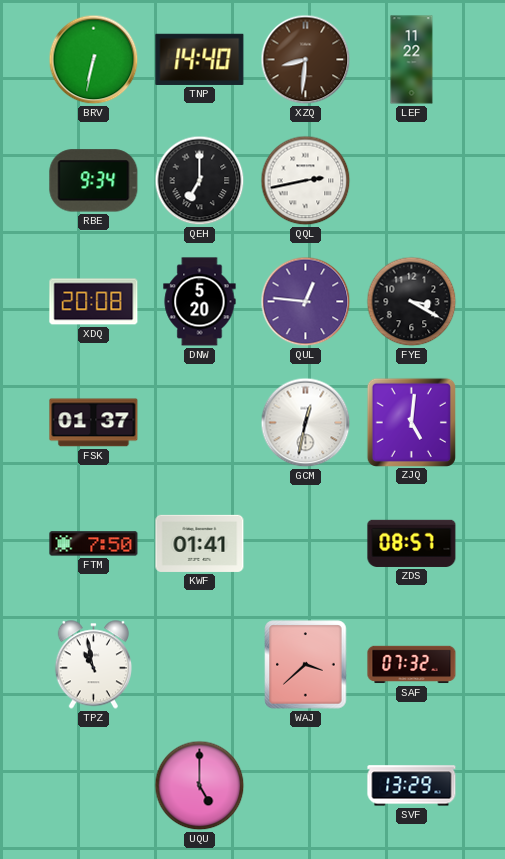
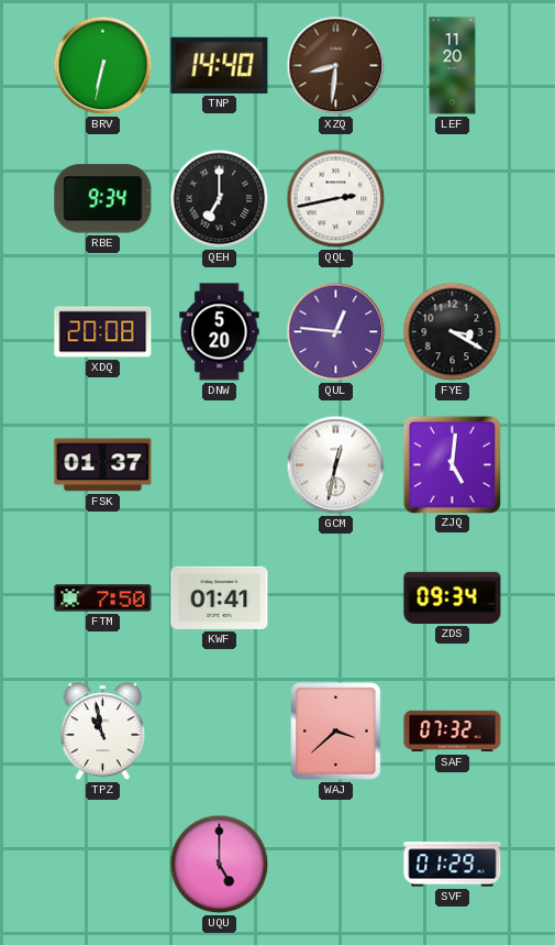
LEF: 11:22 -> 11:20 (453, 66)
ZDS: 08:57 -> 09:34 (453, 597)
SVF: 13:29 -> 01:29 (453, 865)
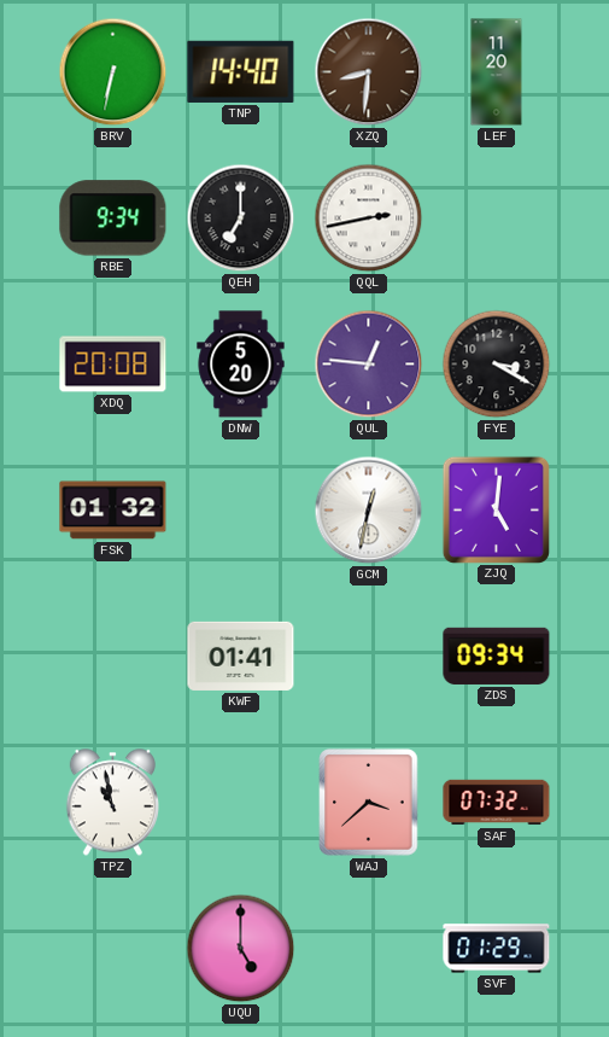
FSK: 01:37 -> 01:32 (113, 511)
FTM: 7:50 -> none (103, 598)
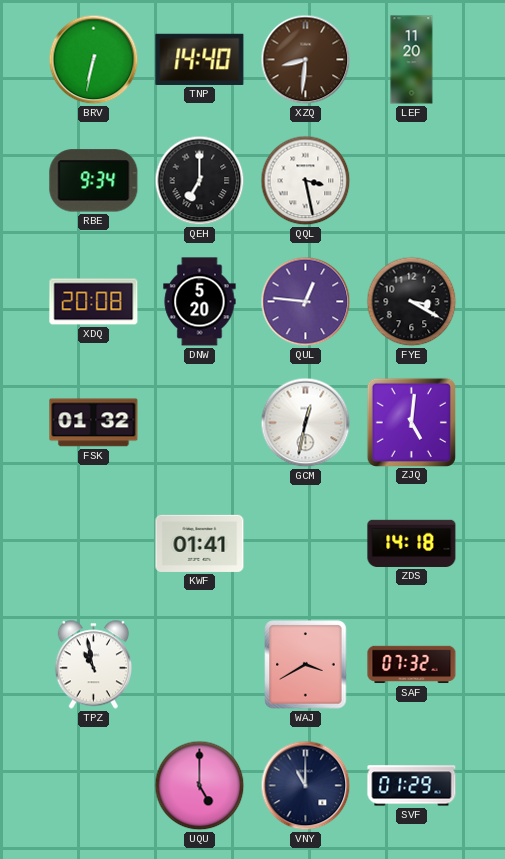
QQL: 2:43 -> 3:28 (306, 181)
ZDS: 09:34 -> 14:18 (412, 543)
WAJ: 3:38 -> 3:40 (306, 665)
VNY: none -> 11:00 (306, 786)
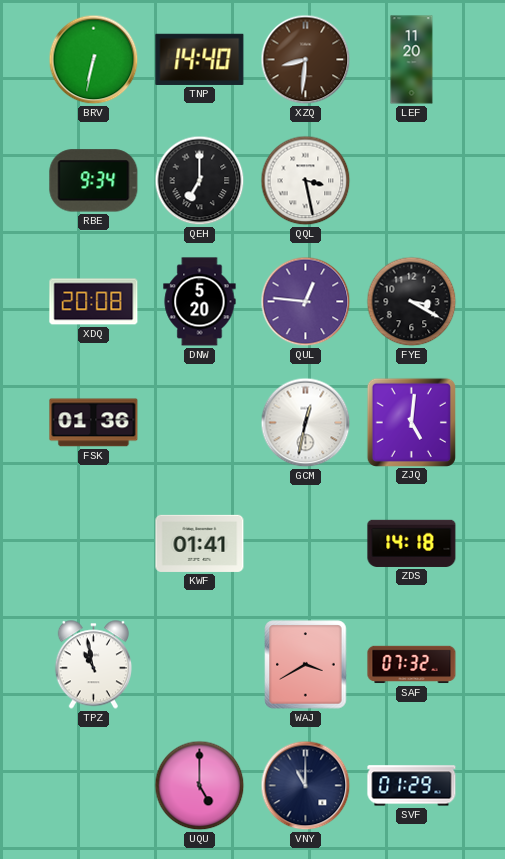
FSK: 01:32 -> 01:36 (94, 423)
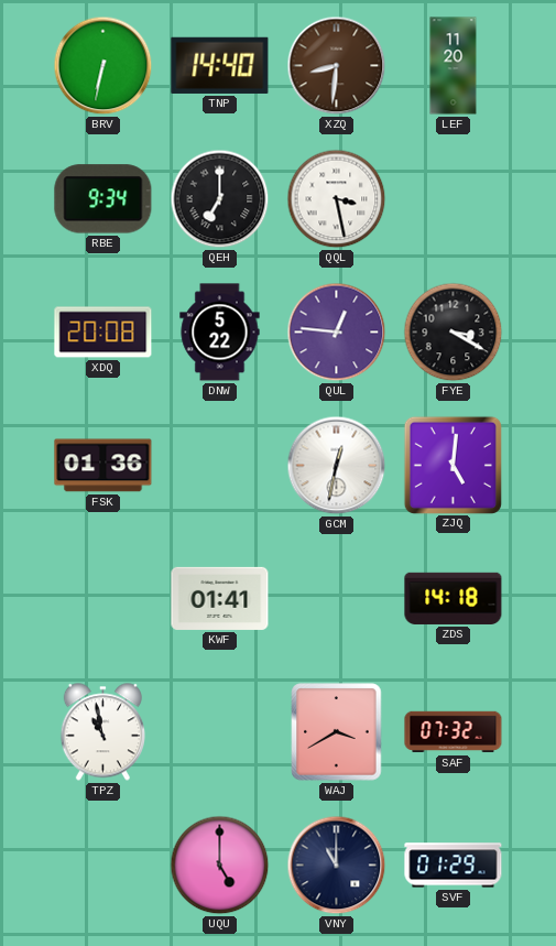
DNW: 5:20 -> 5:22 (220, 333)
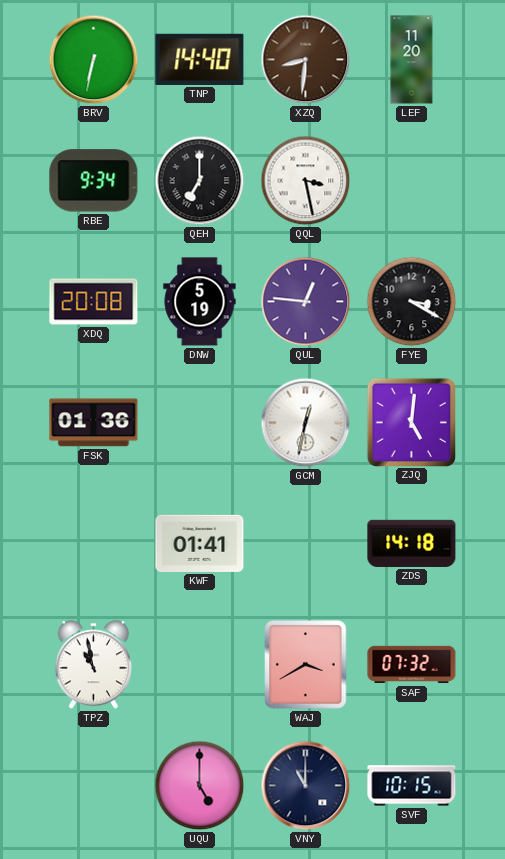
DNW: 5:22 -> 5:19 (200, 302)
SVF: 01:29 -> 10:15 (412, 786)
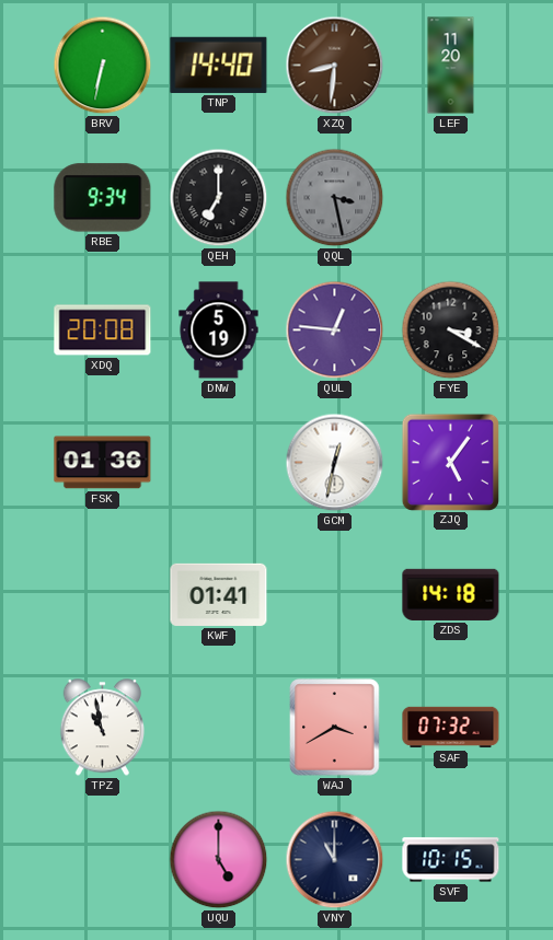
QQL dial: white -> grey (335, 198)
ZJQ: 5:01 -> 5:06 (450, 462)
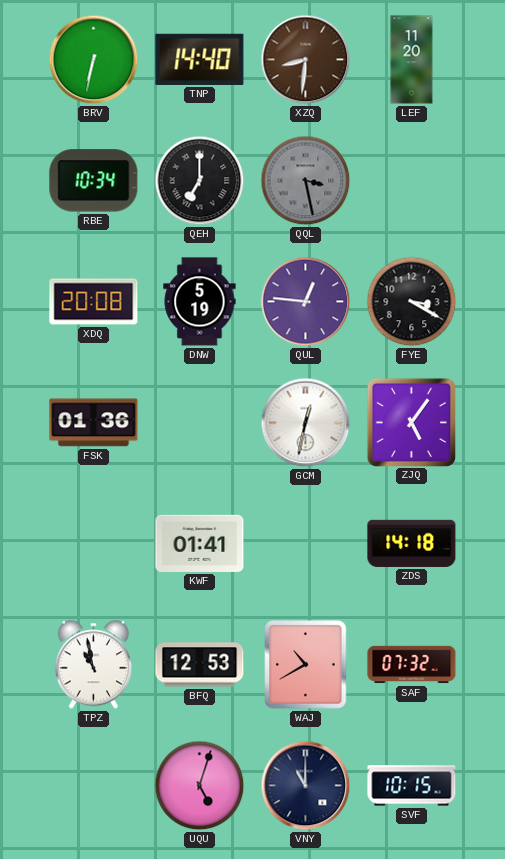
RBE: 9:34 -> 10:34 (94, 181)
BFQ: none -> 12:53 (200, 665)
WAJ: 3:40 -> 10:40 (306, 665)
UQU: 5:00 -> 5:03 (200, 786)
